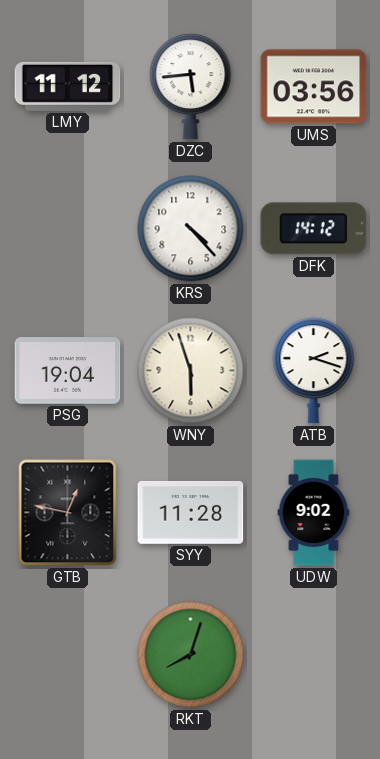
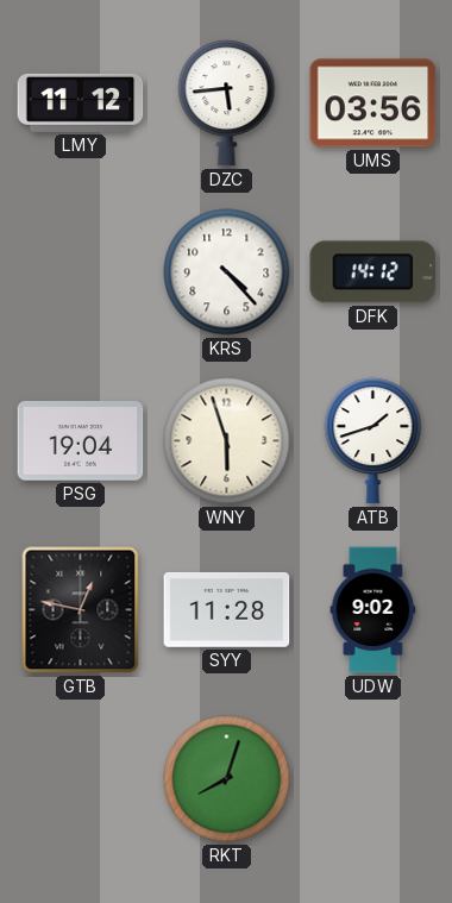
ATB: 2:18 -> 1:42 (373, 441)
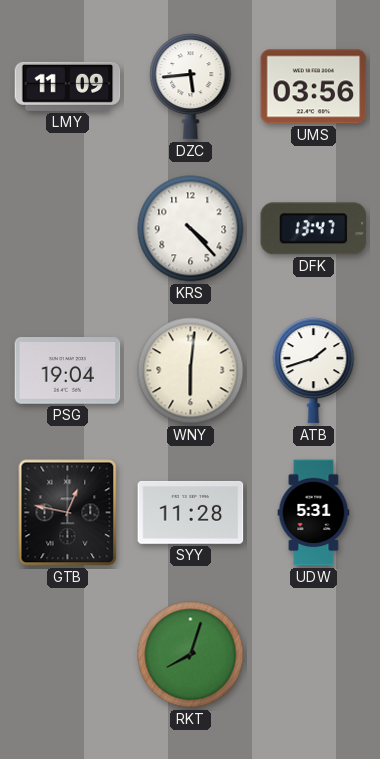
LMY: 11:12 -> 11:09 (68, 86)
DFK: 14:12 -> 13:47 (314, 229)
WNY: 5:57 -> 6:01 (191, 371)
UDW: 9:02 -> 5:31 (314, 513)
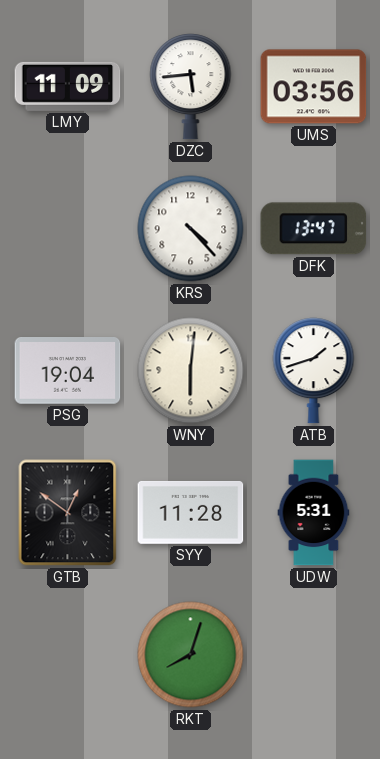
GTB: 12:47 -> 12:51 (68, 513)
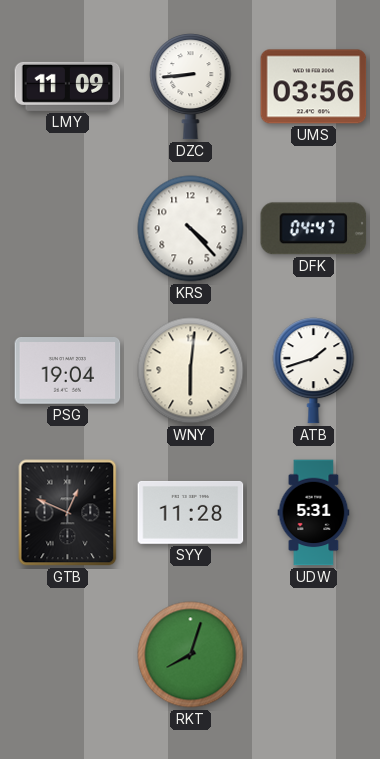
DZC: 5:44 -> 8:44 (191, 87)
DFK: 13:47 -> 04:47 (314, 229)
GTB: 12:51 -> 12:49 (68, 513)
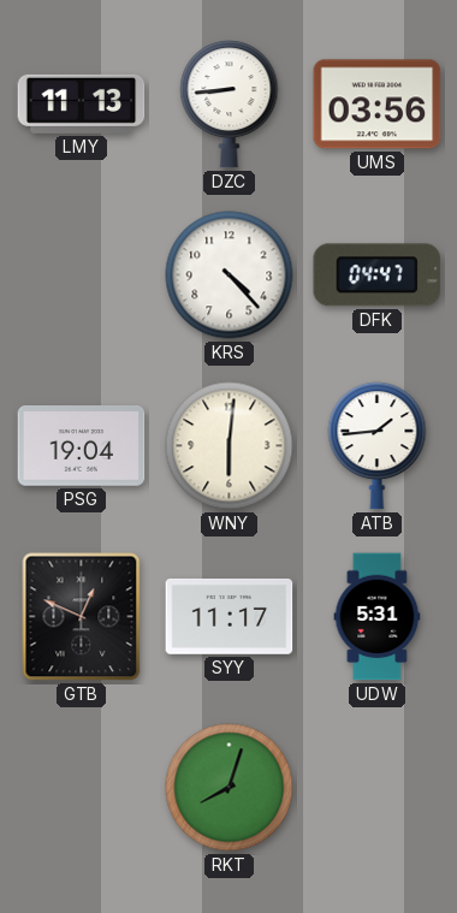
LMY: 11:09 -> 11:13 (82, 103)
ATB: 1:42 -> 1:44 (378, 446)
SYY: 11:28 -> 11:17 (230, 616)
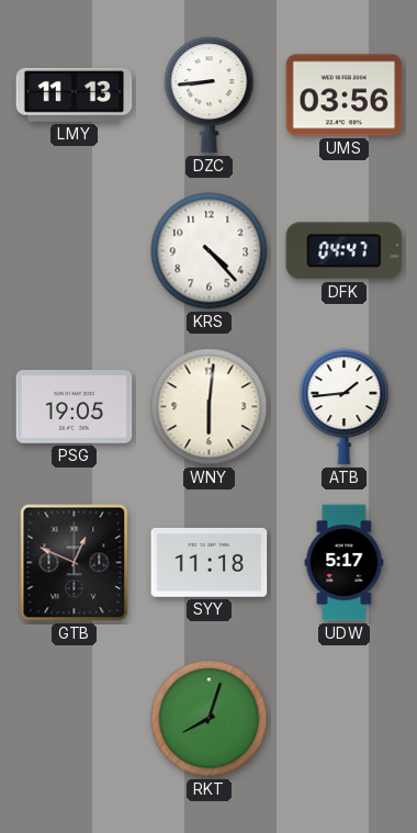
PSG: 19:04 -> 19:05 (75, 407)
SYY: 11:17 -> 11:18 (210, 562)
UDW: 5:31 -> 5:17 (345, 563)
